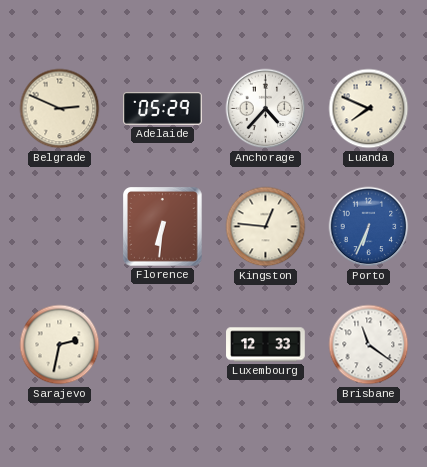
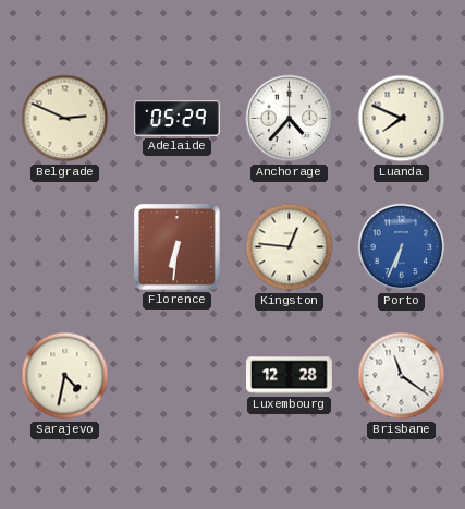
Sarajevo: 2:32 -> 4:32 (65, 376)
Luxembourg: 12:33 -> 12:28 (290, 376)
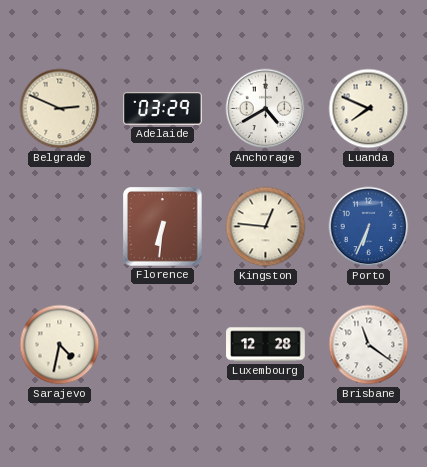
Adelaide: 05:29 -> 03:29 (163, 109)
Anchorage: 4:37 -> 4:40 (266, 109)
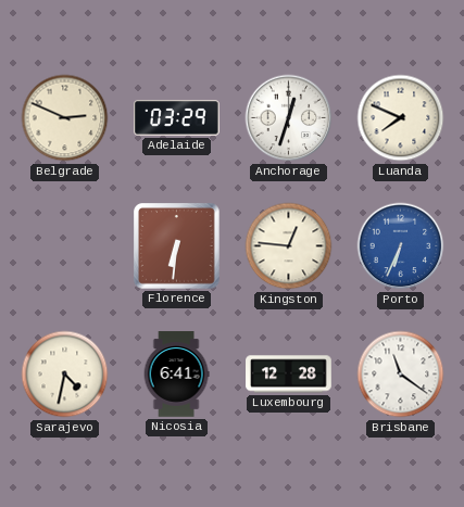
Anchorage: 4:40 -> 12:33 (289, 118)
Nicosia: none -> 6:41 (176, 375)
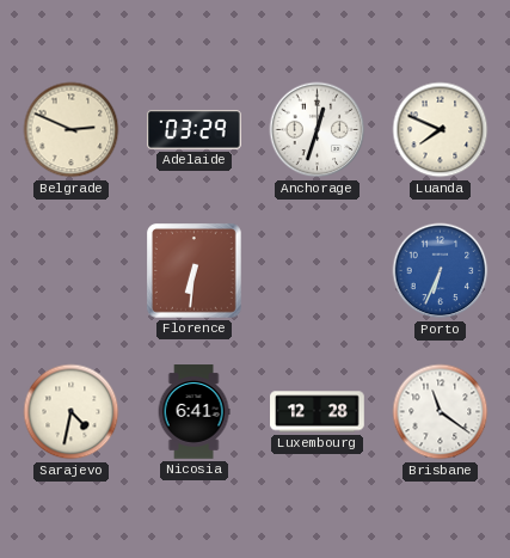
Kingston: 12:46 -> none (289, 246)
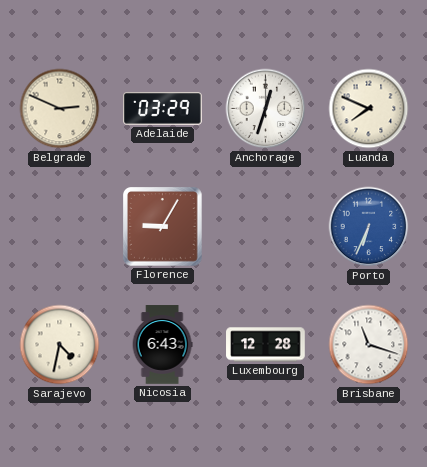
Florence: 6:31 -> 9:05 (163, 227)
Nicosia: 6:41 -> 6:43 (162, 345)
Brisbane: 11:21 -> 11:18 (369, 345)
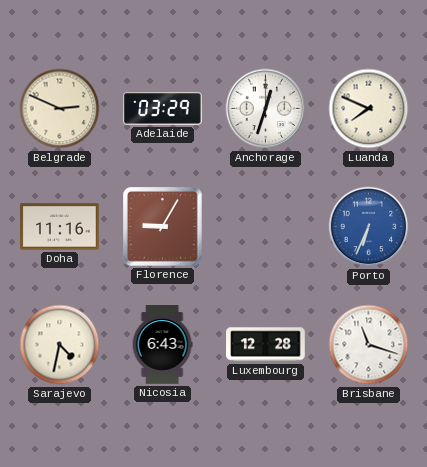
Doha: none -> 11:16 (60, 227)
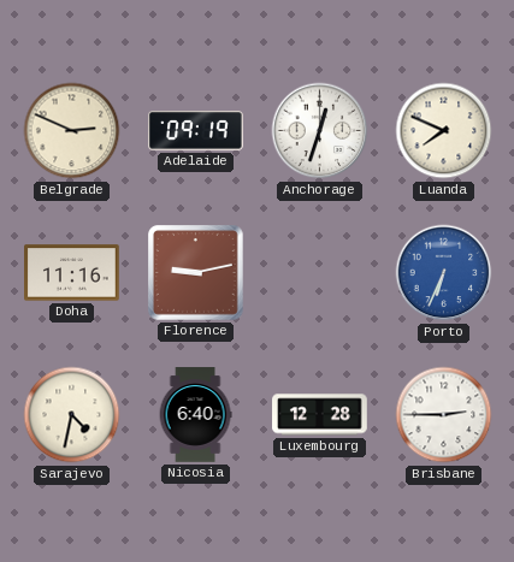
Adelaide: 03:29 -> 09:19 (196, 131)
Florence: 9:05 -> 9:13 (196, 273)
Nicosia: 6:43 -> 6:40 (195, 415)
Brisbane: 11:18 -> 2:45 (444, 415)
